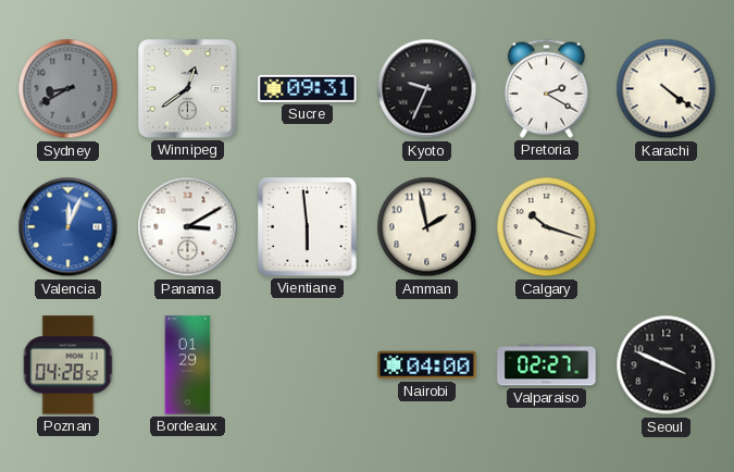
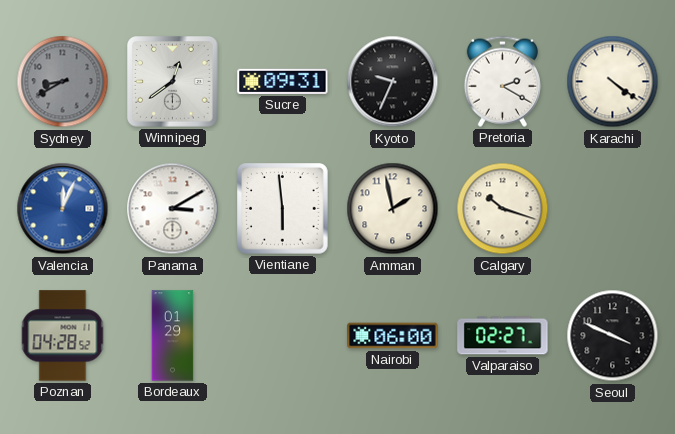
Nairobi: 04:00 -> 06:00 (393, 336)
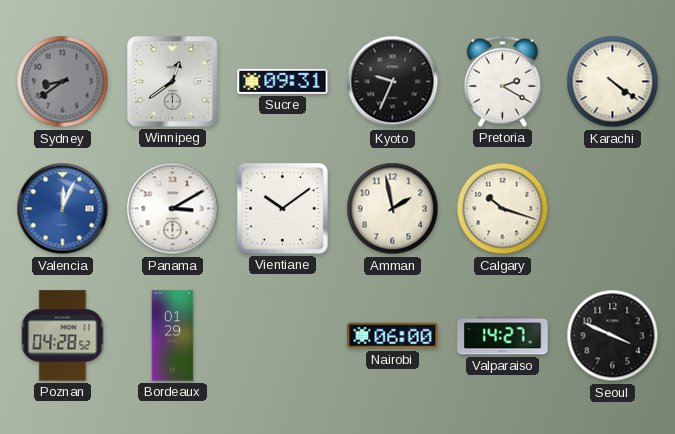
Sydney: 8:40 -> 8:39 (63, 82)
Vientiane: 5:59 -> 10:09 (283, 209)
Valparaiso: 02:27 -> 14:27 (503, 336)
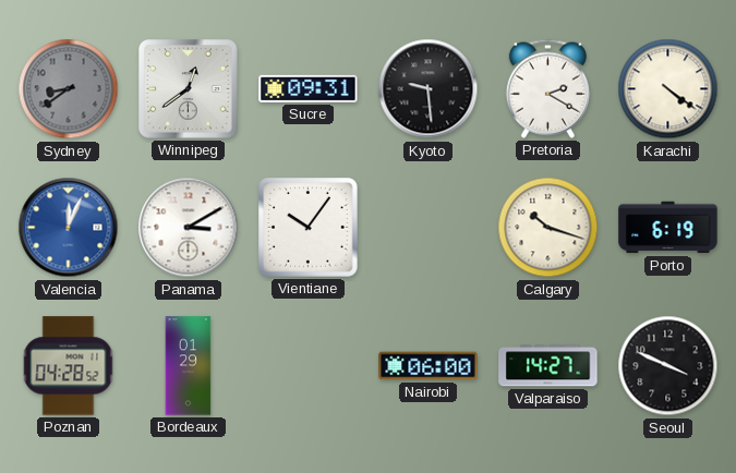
Kyoto: 9:34 -> 9:29 (429, 89)
Vientiane: 10:09 -> 10:06 (309, 228)
Amman: 1:58 -> none (393, 209)
Porto: none -> 6:19 (668, 228)
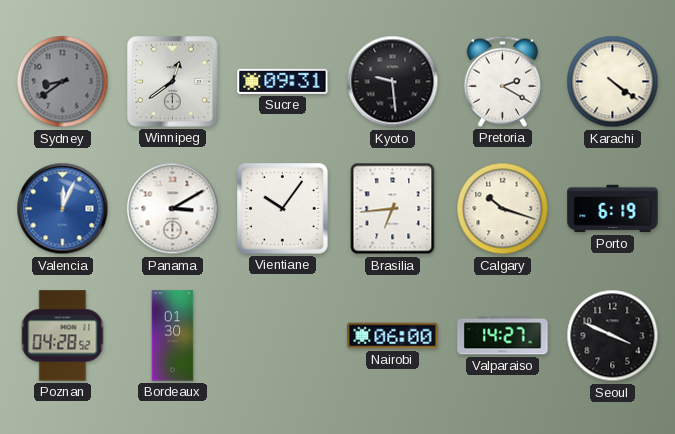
Brasilia: none -> 6:44 (393, 209)
Bordeaux: 01:29 -> 01:30 (173, 336)
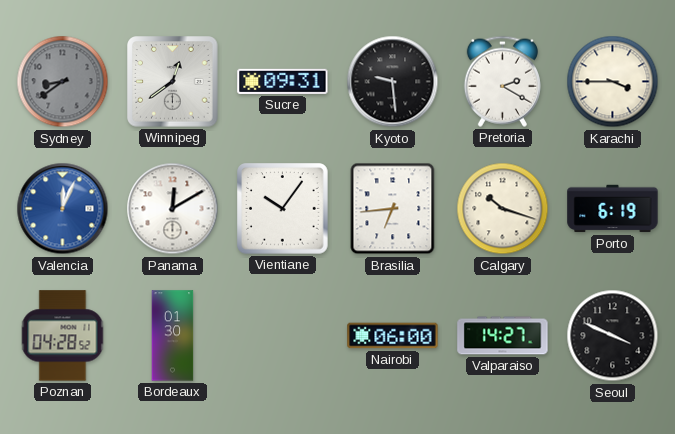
Karachi: 4:21 -> 3:45 (613, 82)
Panama: 3:10 -> 12:10 (173, 209)
